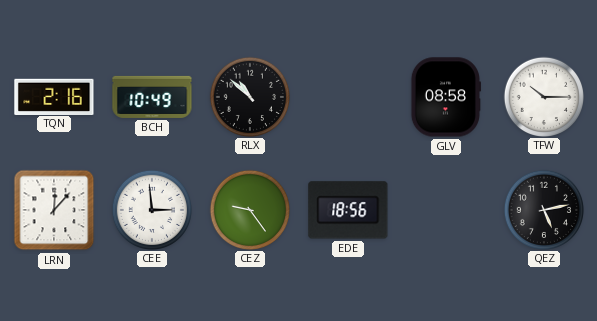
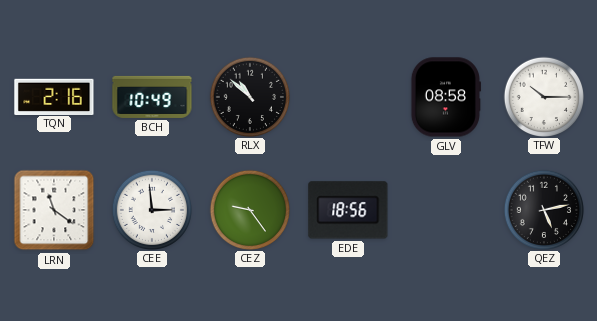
LRN: 12:07 -> 11:21 (54, 210)
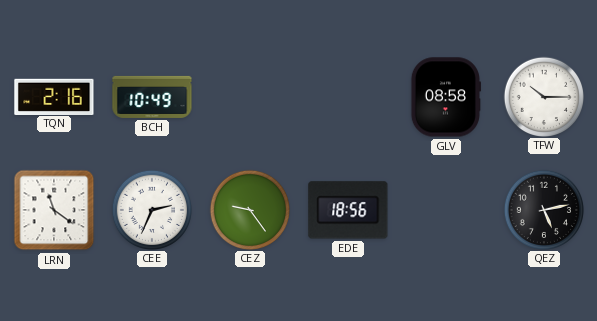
RLX: 10:52 -> none (249, 96)
CEE: 2:59 -> 2:34 (151, 209)
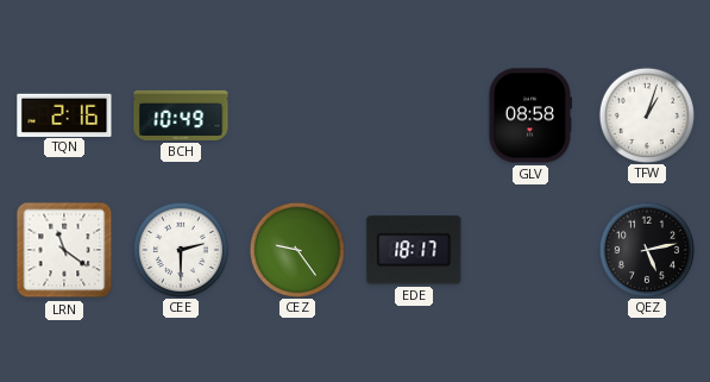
TFW: 10:15 -> 1:03 (646, 114)
CEE: 2:34 -> 2:30 (180, 249)
EDE: 18:56 -> 18:17 (414, 250)
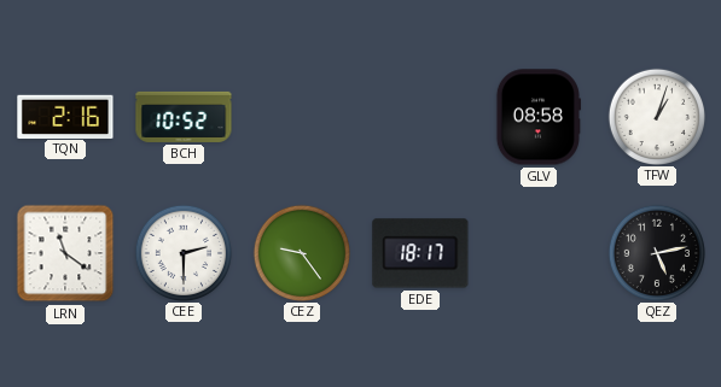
BCH: 10:49 -> 10:52 (184, 117)
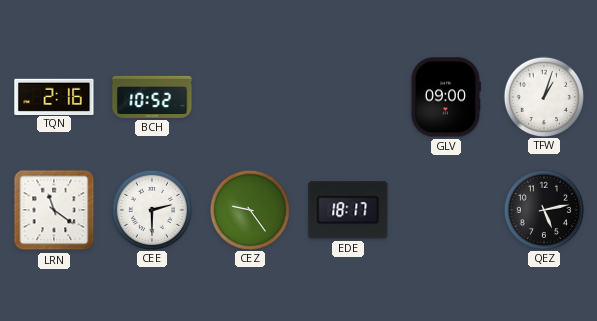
GLV: 08:58 -> 09:00 (445, 97)
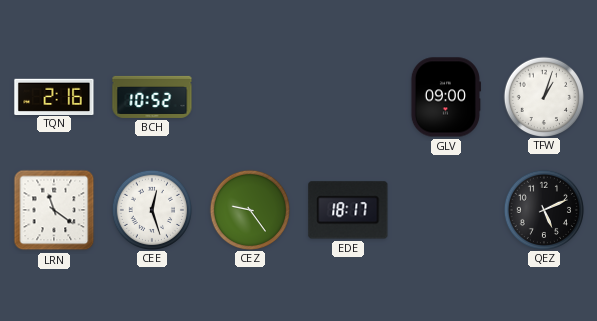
CEE: 2:30 -> 12:27 (151, 209)
QEZ: 5:13 -> 5:11 (543, 209)
